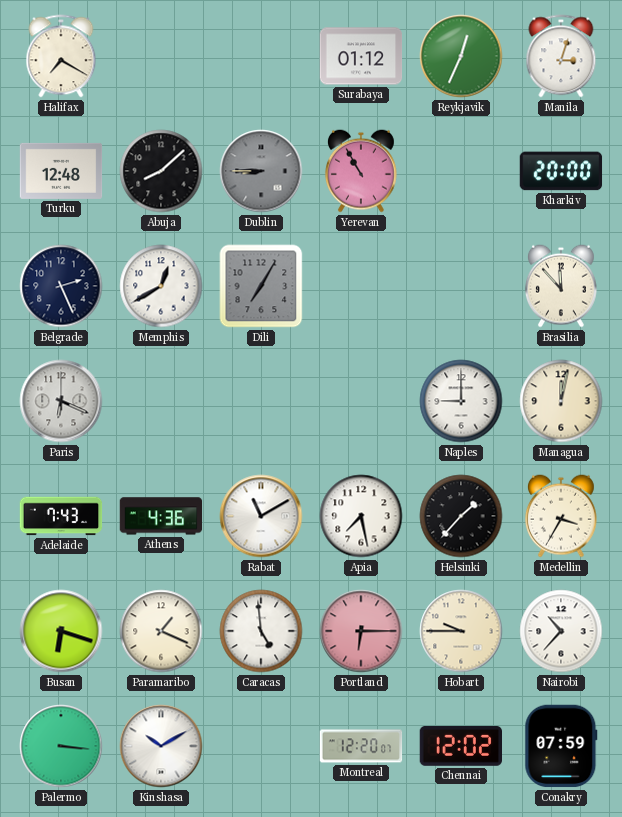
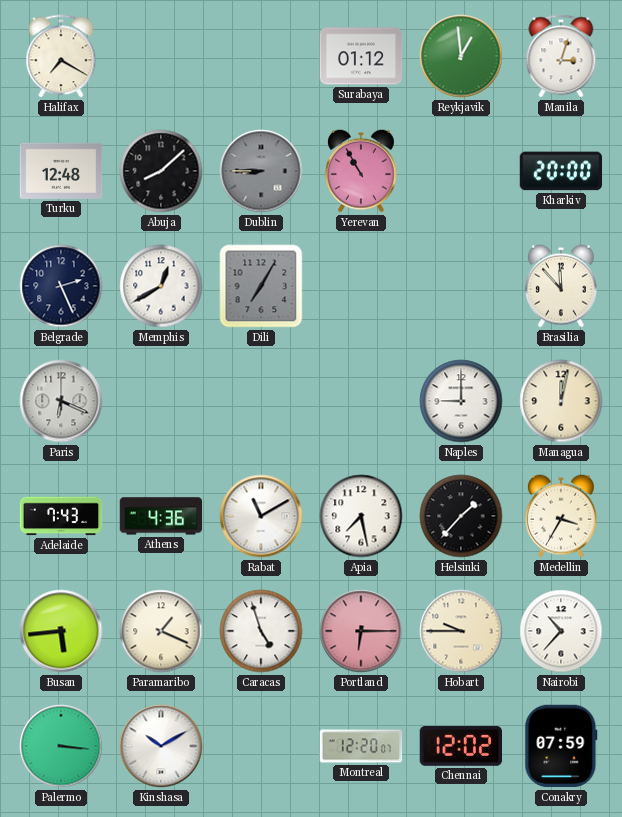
Reykjavik: 12:34 -> 12:59 (461, 56)
Busan: 6:18 -> 5:44 (61, 631)
Caracas: 4:59 -> 4:57 (261, 631)
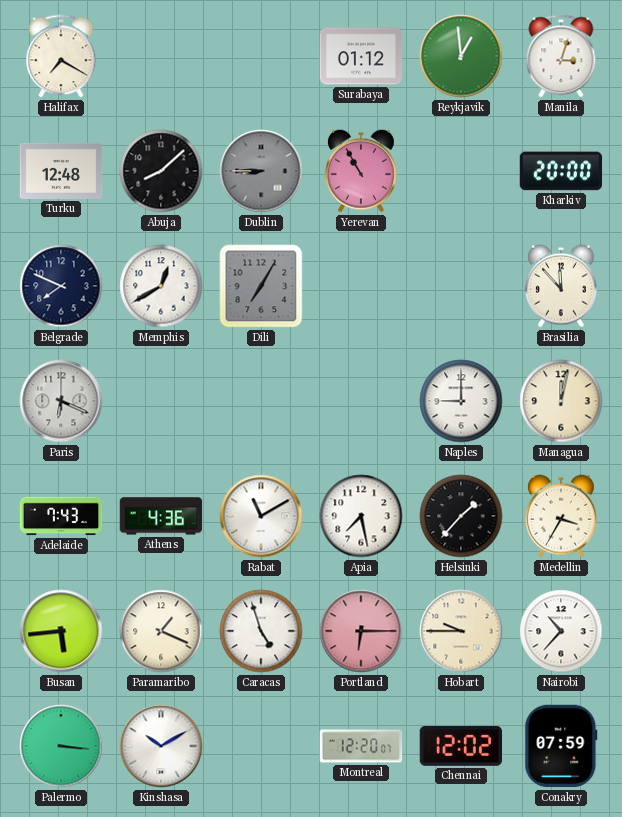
Belgrade: 2:26 -> 7:49 (61, 286)
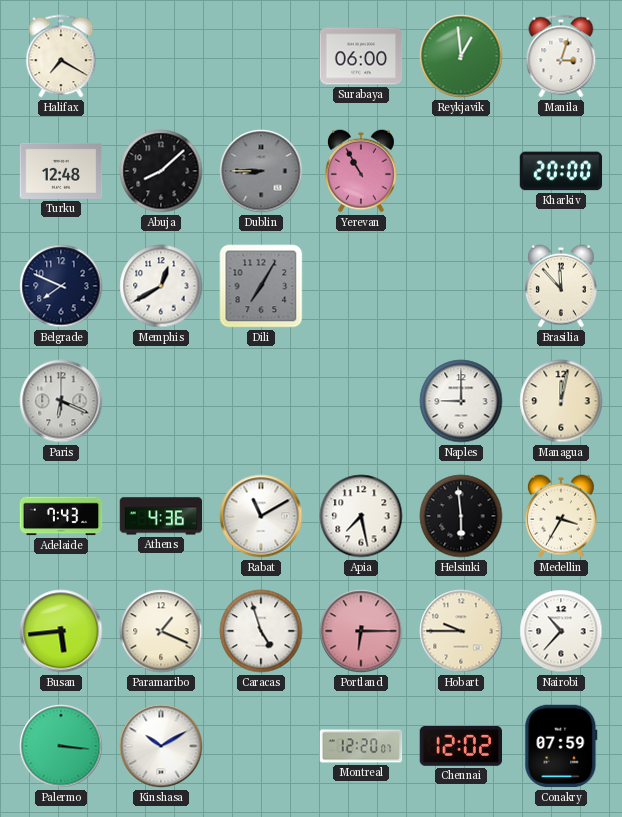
Surabaya: 01:12 -> 06:00 (361, 56)
Helsinki: 1:37 -> 5:59 (461, 516)
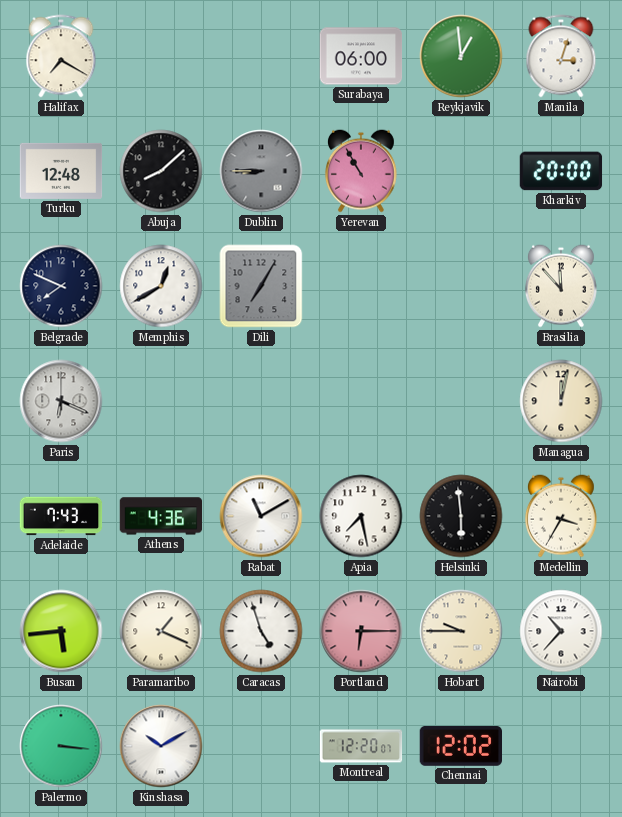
Naples: 9:00 -> none (461, 401)
Conakry: 07:59 -> none (561, 746)
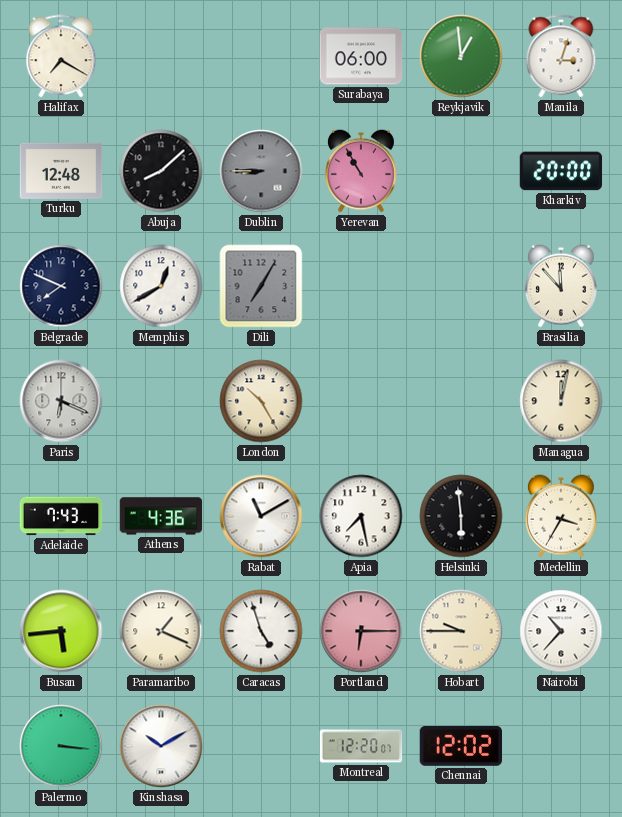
London: none -> 10:25 (261, 401)
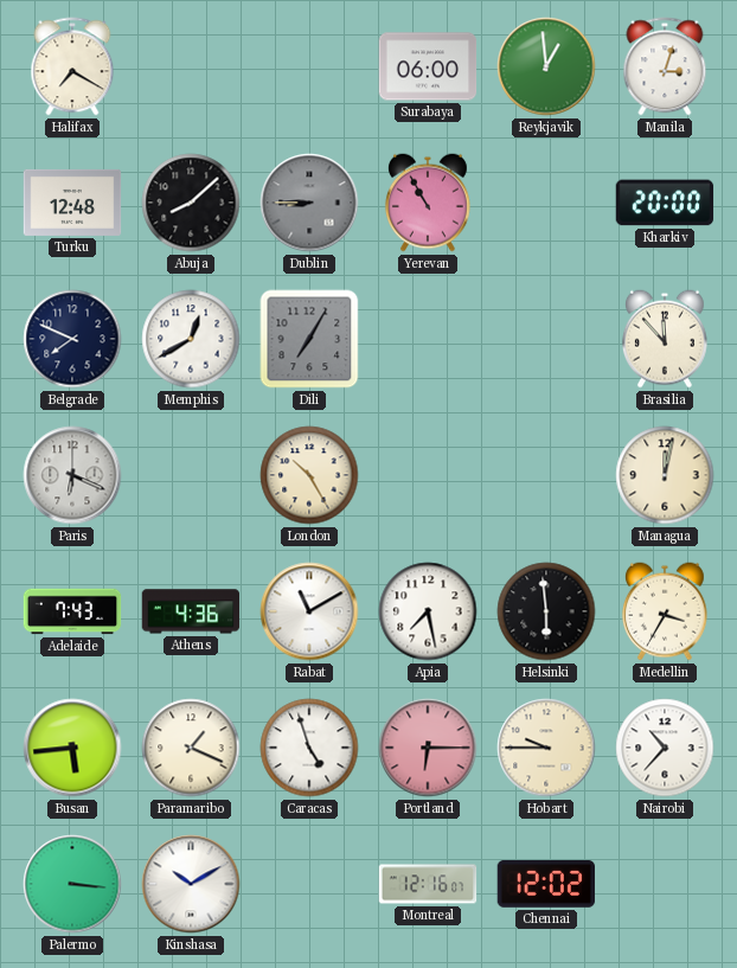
Montreal: 12:20 -> 12:16 (428, 884)
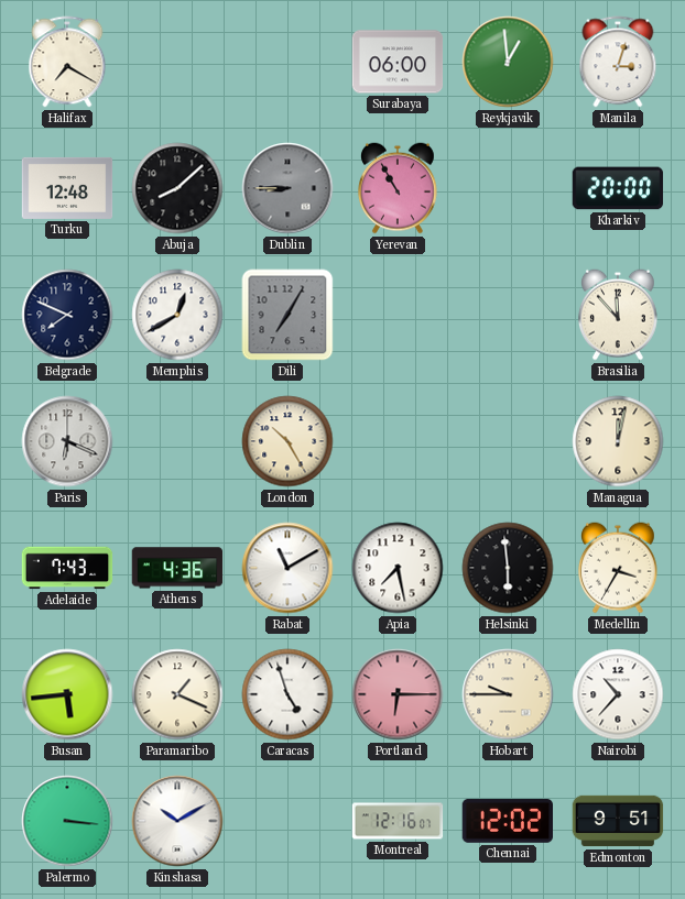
Edmonton: none -> 9:51 (618, 821)
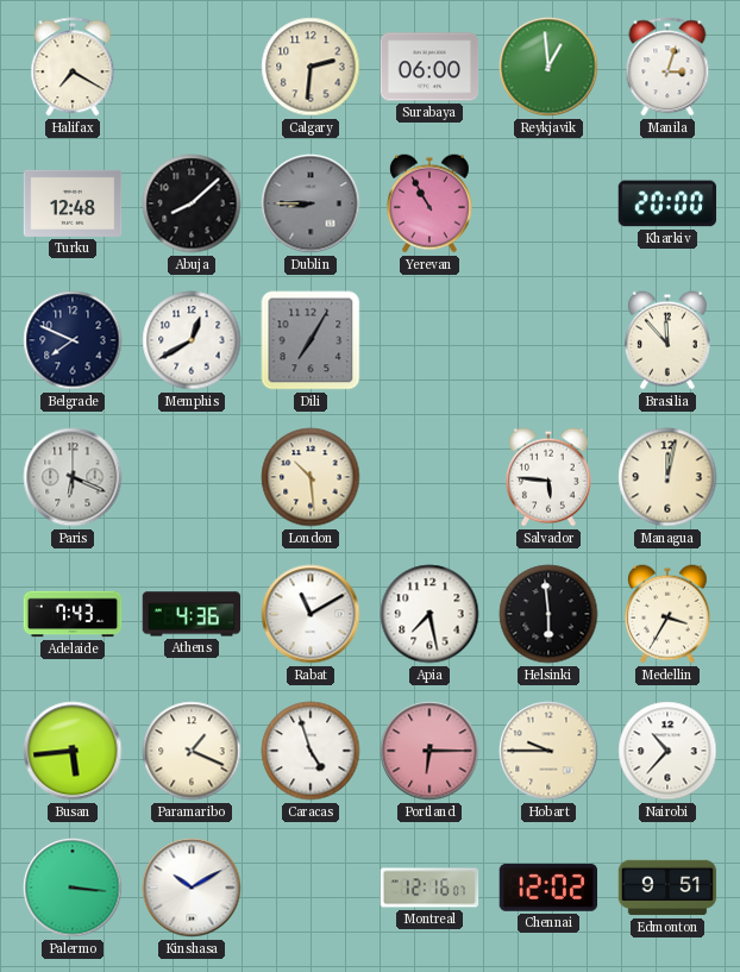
Calgary: none -> 2:31 (311, 67)
London: 10:25 -> 10:29 (311, 477)
Salvador: none -> 5:46 (548, 477)
